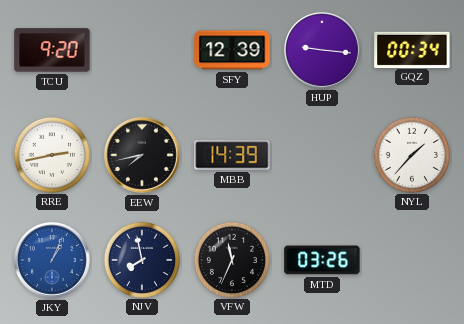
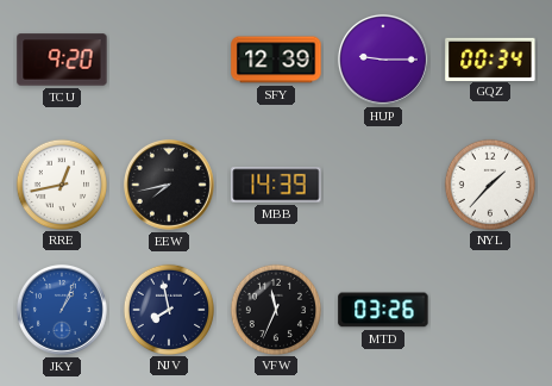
HUP: 9:16 -> 9:15 (383, 60)
RRE: 2:43 -> 12:43 (61, 183)
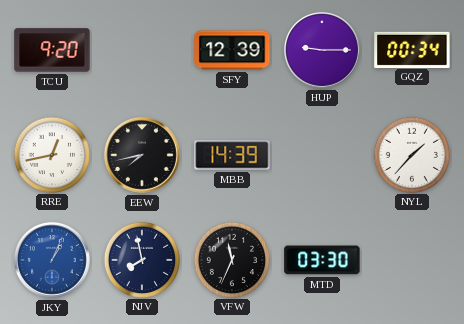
MTD: 03:26 -> 03:30 (322, 260)
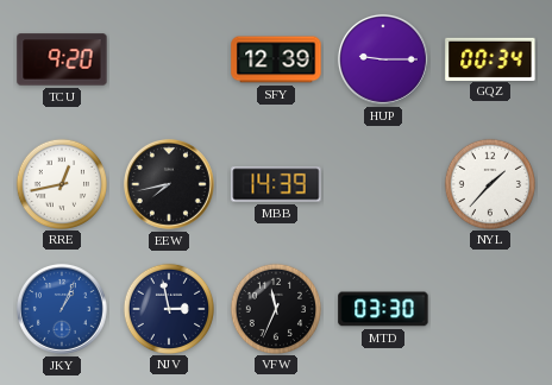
NJV: 7:58 -> 2:58 (168, 308)
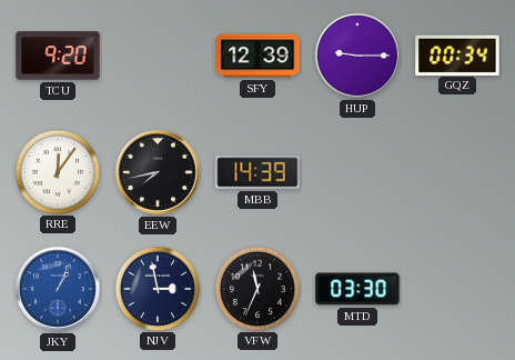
RRE: 12:43 -> 12:06 (57, 171)
NYL: 1:37 -> none (489, 183)
